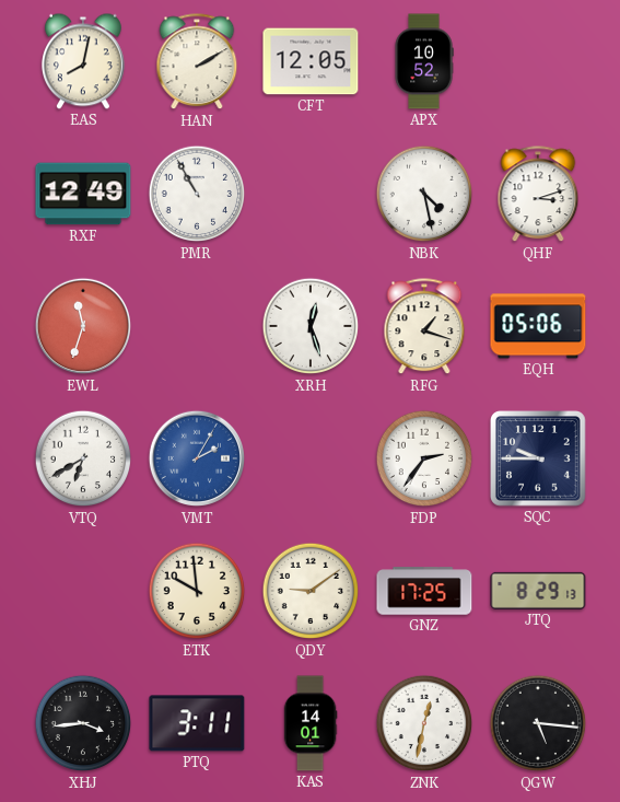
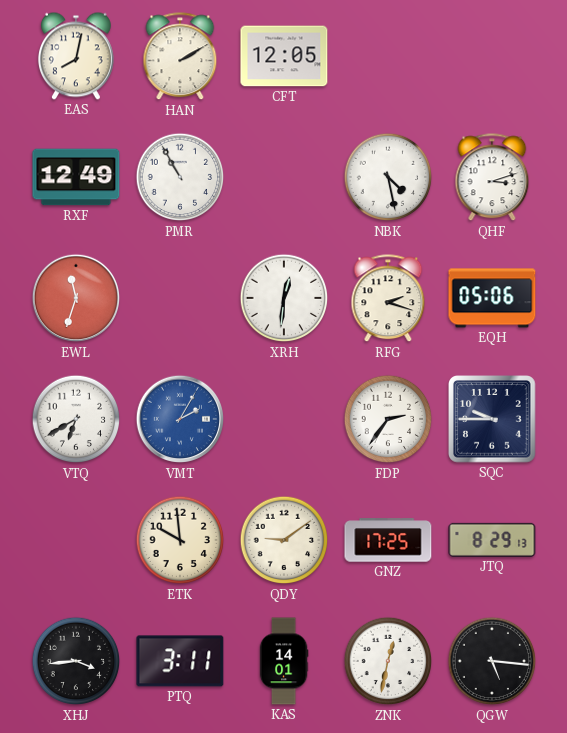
APX: 10:52 -> none (424, 61)
XRH: 12:27 -> 12:31 (284, 298)
RFG: 1:18 -> 2:18 (388, 299)
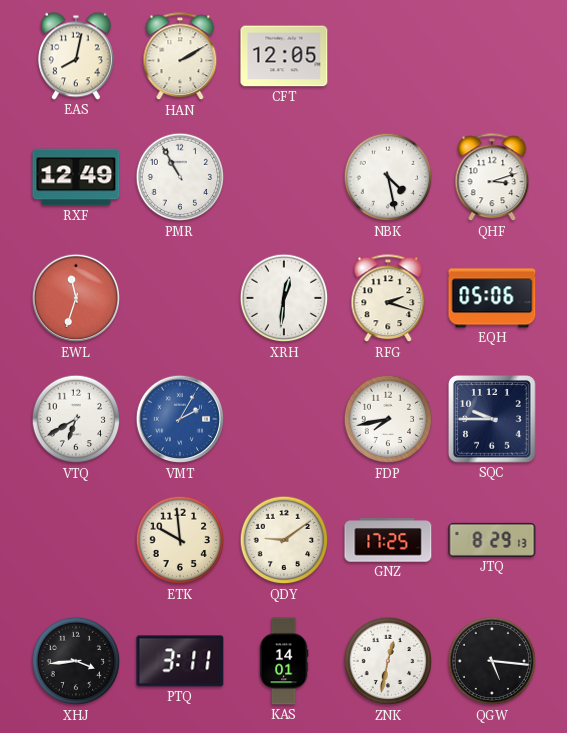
FDP: 2:36 -> 7:43 (388, 419)
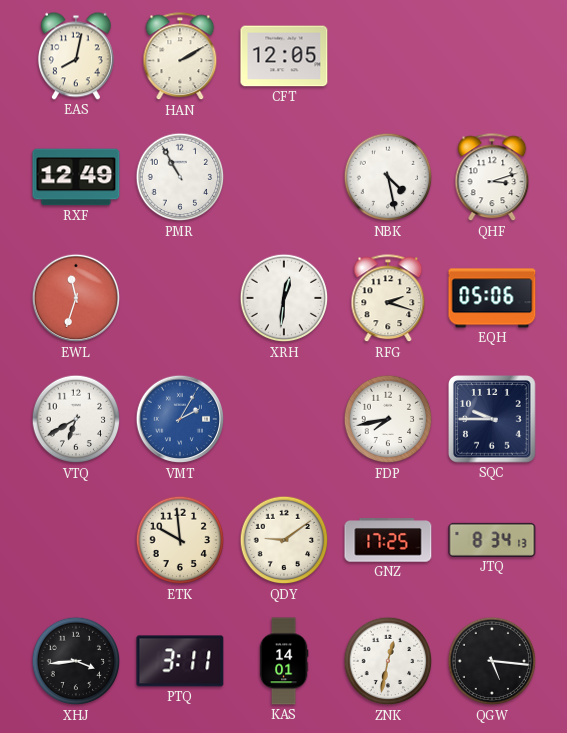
JTQ: 8:29 -> 8:34 (492, 540)
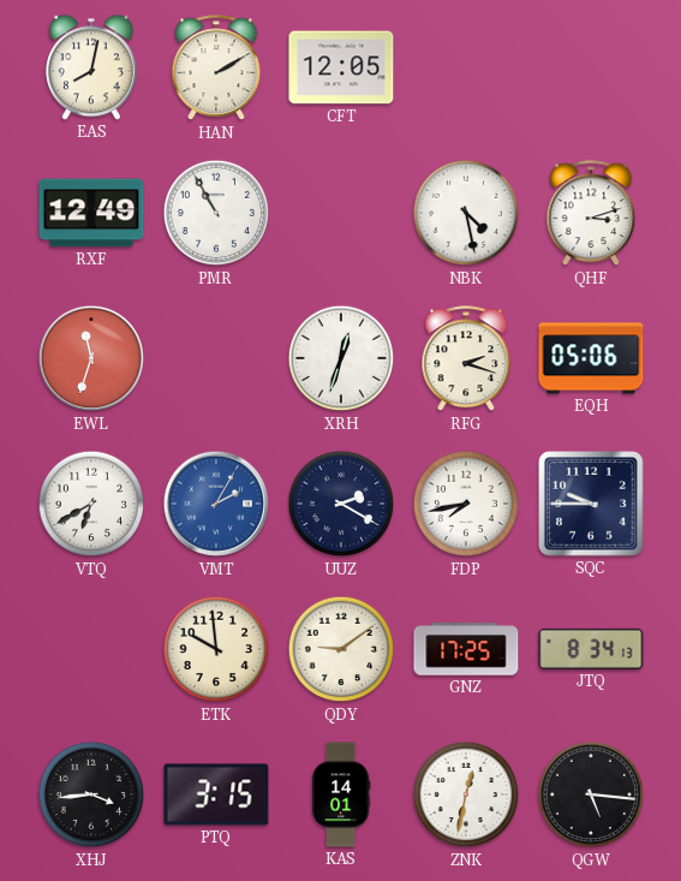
XRH: 12:31 -> 12:33 (341, 358)
UUZ: none -> 2:20 (341, 504)
PTQ: 3:11 -> 3:15 (216, 794)
